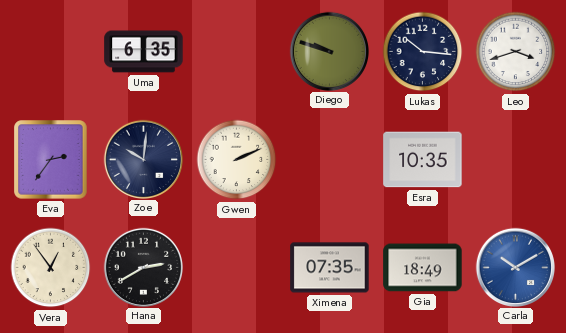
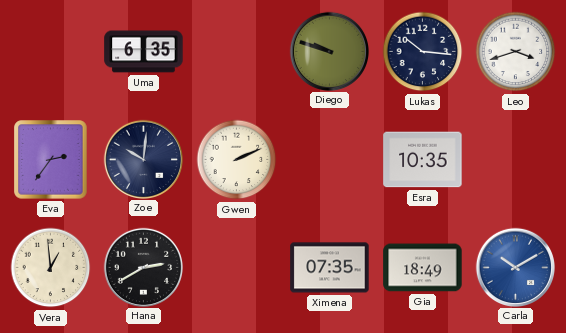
Vera: 12:54 -> 12:59 (51, 268)
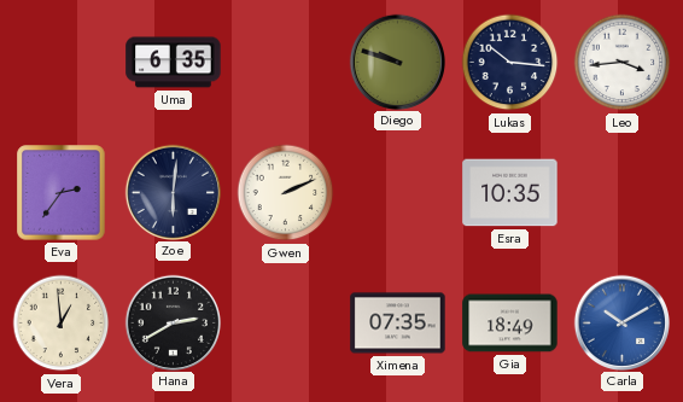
Leo: 3:42 -> 3:44 (623, 63)
Zoe: 10:01 -> 6:01 (173, 192)
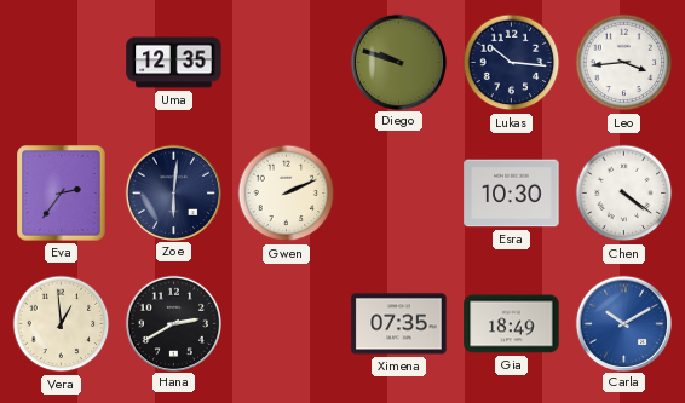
Uma: 6:35 -> 12:35 (174, 63)
Esra: 10:35 -> 10:30 (512, 194)
Chen: none -> 4:21 (624, 194)
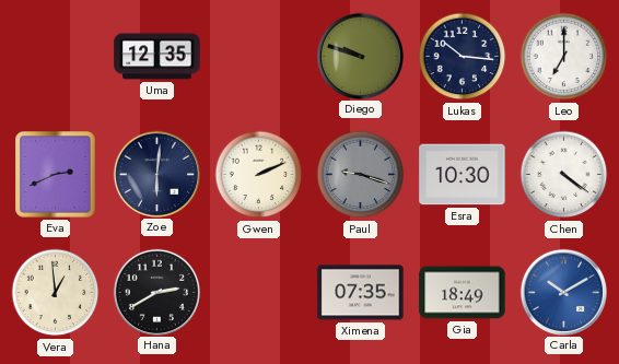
Leo: 3:44 -> 7:00 (564, 57)
Eva: 2:36 -> 2:41 (56, 175)
Paul: none -> 9:18 (361, 175)
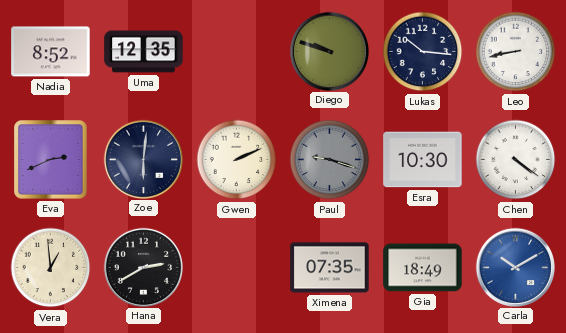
Nadia: none -> 8:52 (51, 52)
Leo: 7:00 -> 8:43 (516, 52)
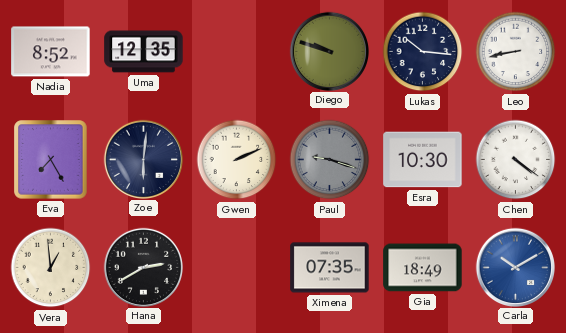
Eva: 2:41 -> 7:25 (51, 160)
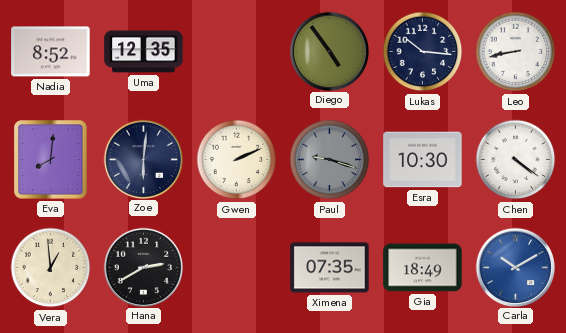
Diego: 9:48 -> 4:54 (329, 51)
Eva: 7:25 -> 8:01 (51, 160)
